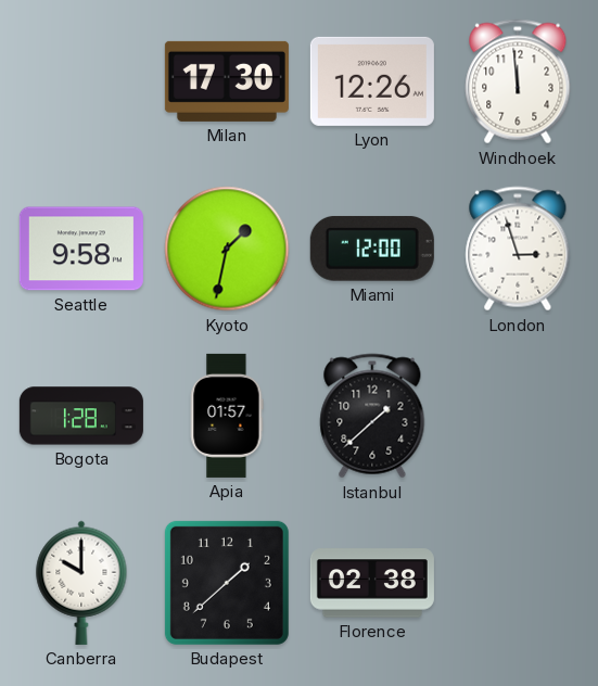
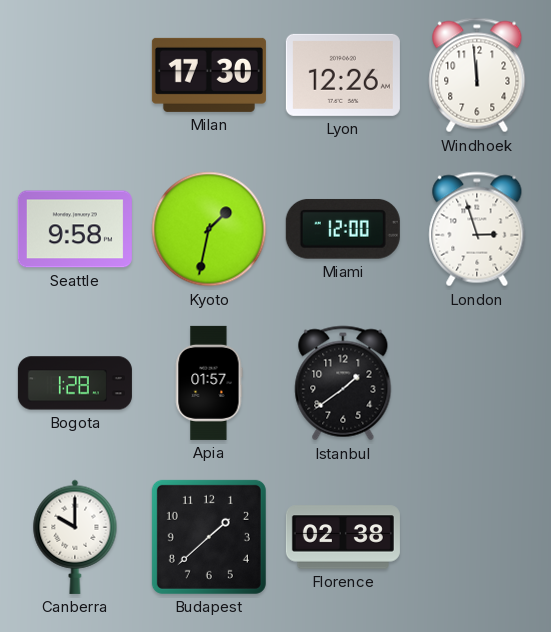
Istanbul: 1:38 -> 1:39 (343, 383)
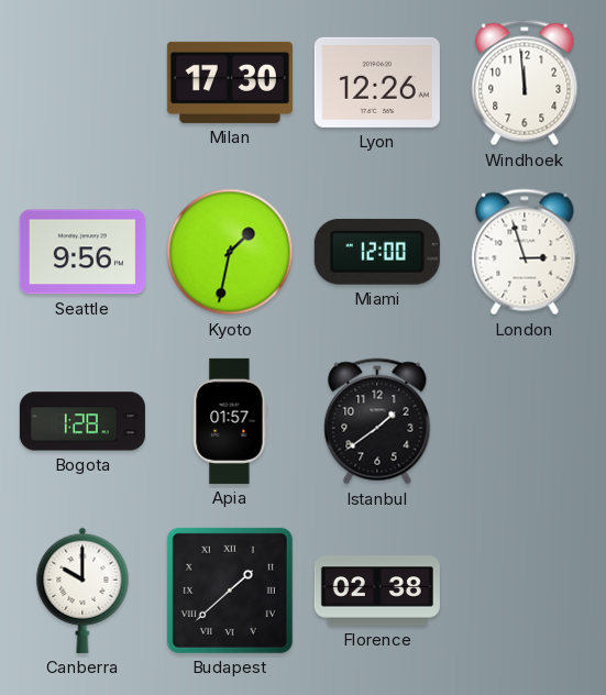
Seattle: 9:58 -> 9:56 (82, 252)
Budapest numerals: Arabic -> Roman (230, 591)
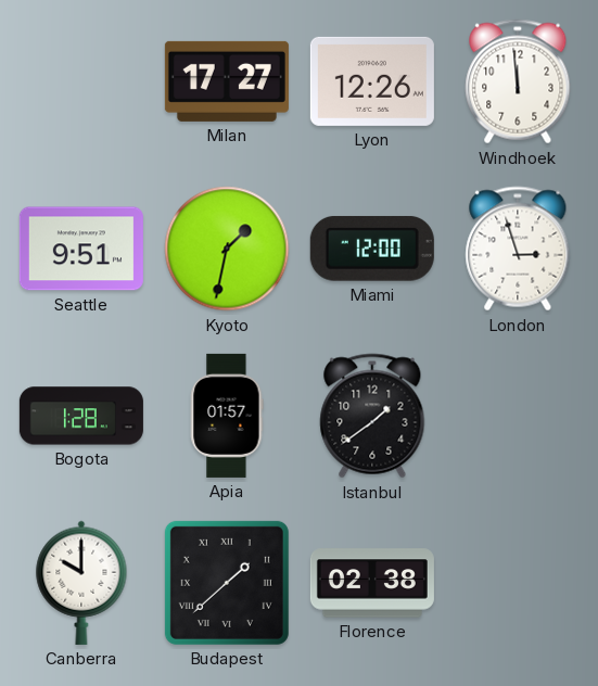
Milan: 17:30 -> 17:27 (227, 81)
Seattle: 9:56 -> 9:51 (81, 249)
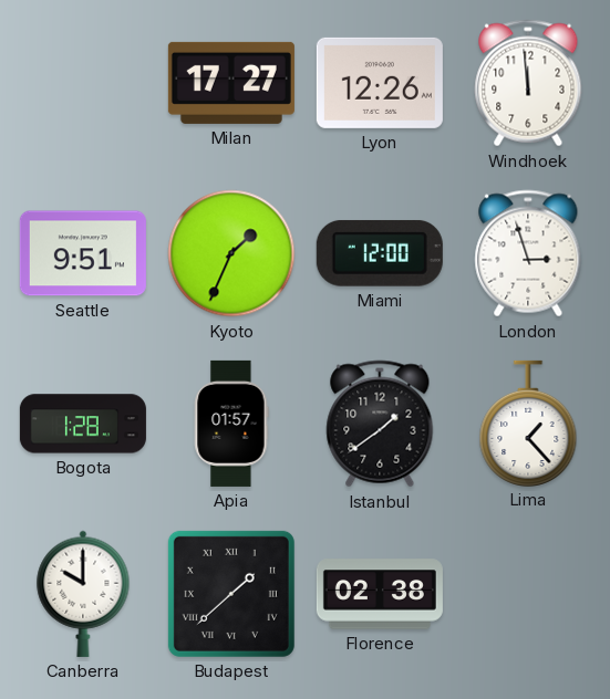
Kyoto: 1:32 -> 1:34 (231, 253)
Lima: none -> 1:23 (528, 422)
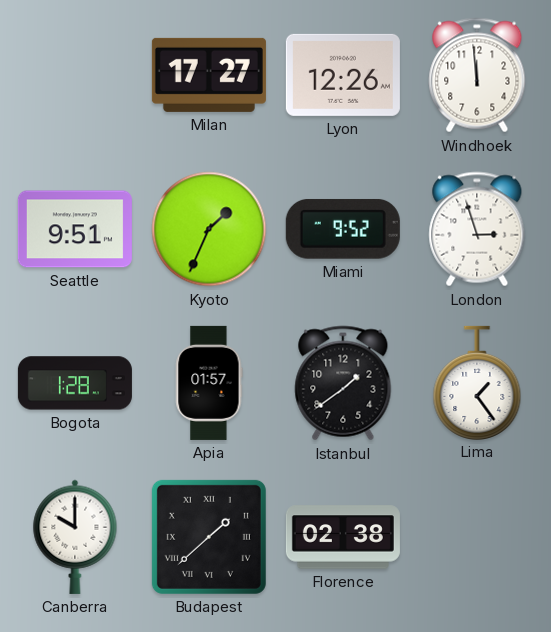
Miami: 12:00 -> 9:52 (343, 229)
Lima: 1:23 -> 1:24 (477, 382)
